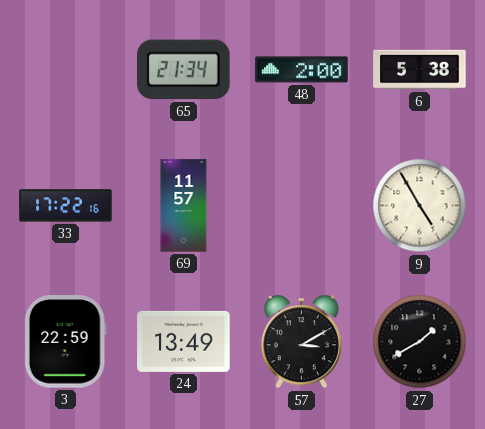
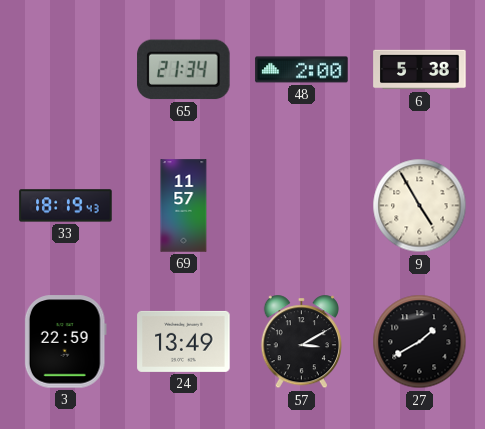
33: 17:22 -> 18:19 (66, 206)
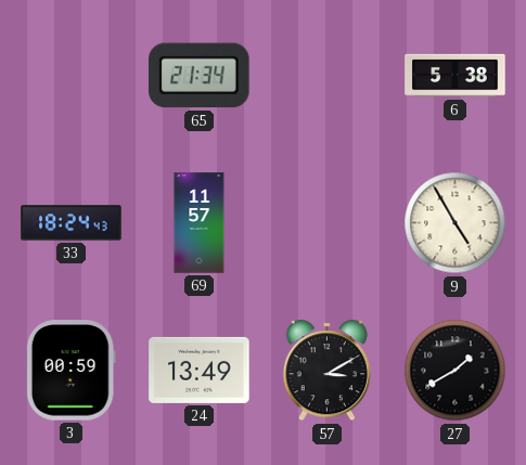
48: 2:00 -> none (302, 70)
33: 18:19 -> 18:24 (72, 223)
3: 22:59 -> 00:59 (70, 371)
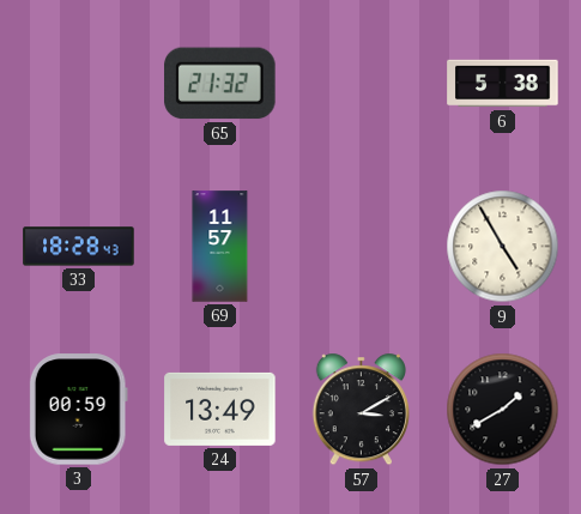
65: 21:34 -> 21:32 (220, 84)
33: 18:24 -> 18:28 (79, 247)
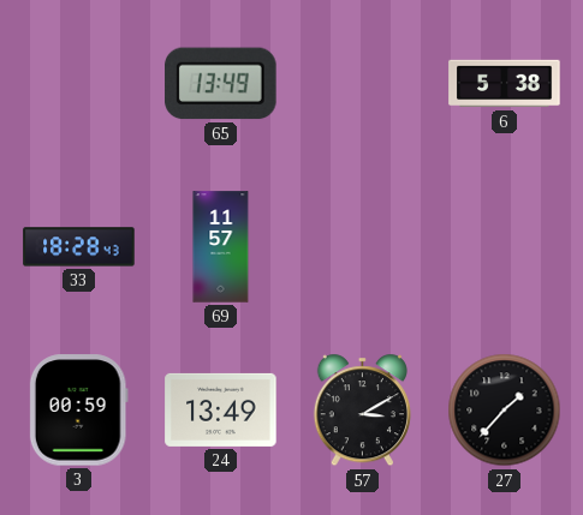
65: 21:32 -> 13:49 (221, 84)
9: 4:55 -> none (503, 247)
27: 1:40 -> 1:37 (505, 411)
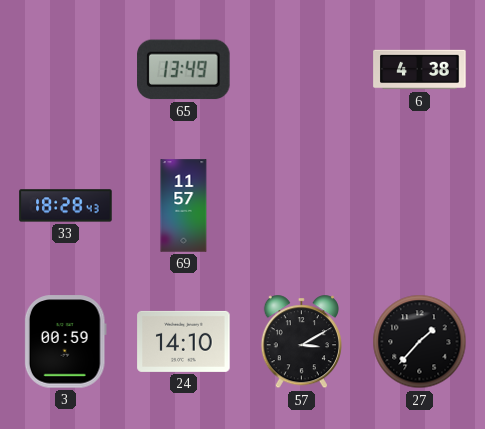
6: 5:38 -> 4:38 (420, 70)
24: 13:49 -> 14:10 (184, 341)
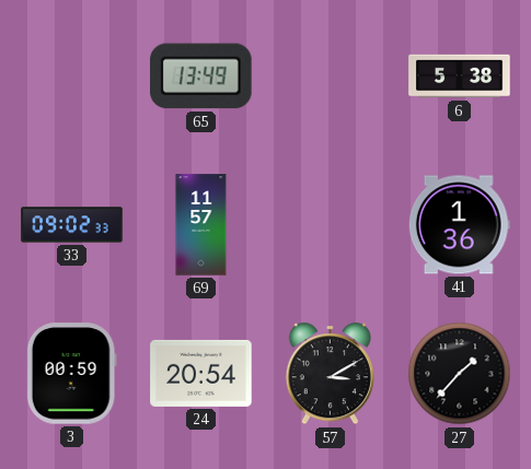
6: 4:38 -> 5:38 (460, 77)
33: 18:28 -> 09:02 (72, 225)
41: none -> 1:36 (459, 225)
24: 14:10 -> 20:54 (201, 373)
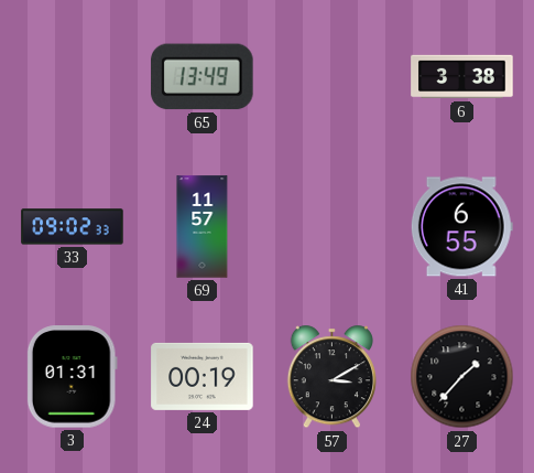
6: 5:38 -> 3:38 (462, 77)
41: 1:36 -> 6:55 (461, 227)
3: 00:59 -> 01:31 (72, 377)
24: 20:54 -> 00:19 (203, 376)
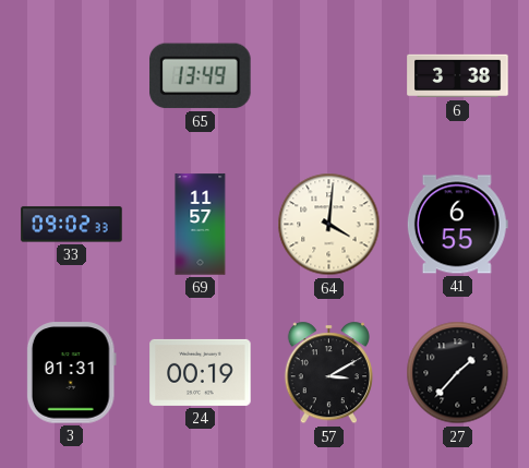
64: none -> 4:01 (329, 225)
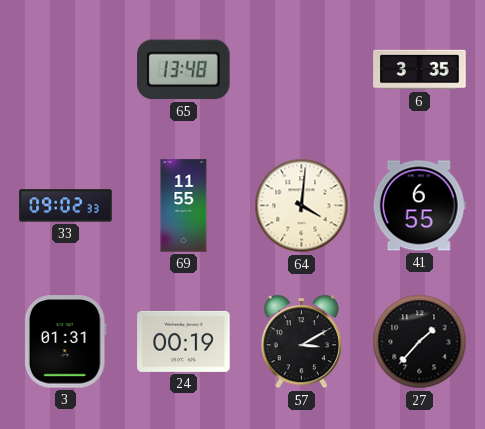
65: 13:49 -> 13:48 (184, 70)
6: 3:38 -> 3:35 (420, 70)
69: 11:57 -> 11:55 (184, 206)
